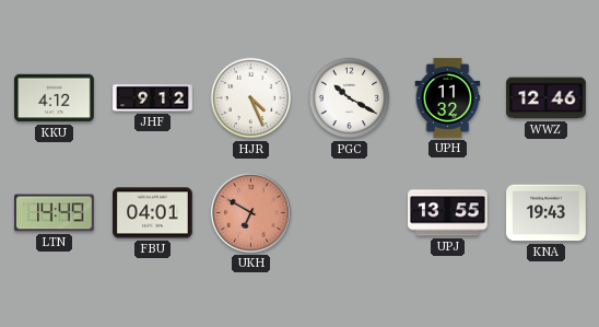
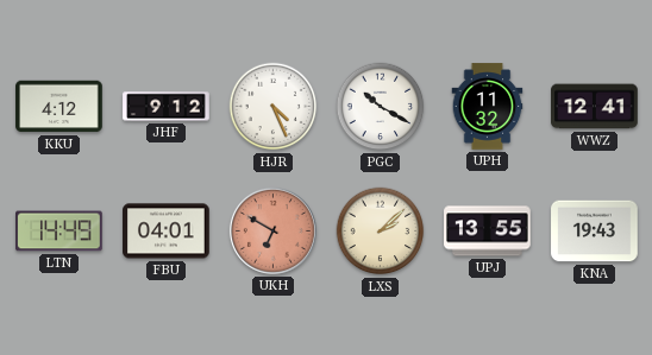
WWZ: 12:46 -> 12:41 (595, 107)
LXS: none -> 2:08 (381, 232)
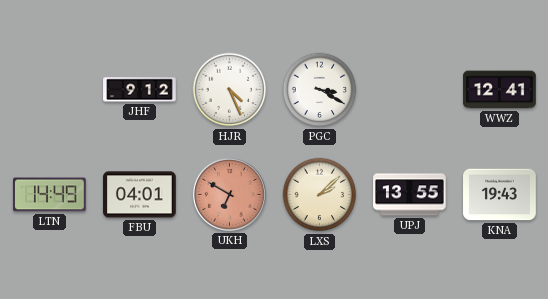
KKU: 4:12 -> none (59, 107)
PGC: 10:20 -> 3:20 (320, 90)
UPH: 11:32 -> none (488, 107)
